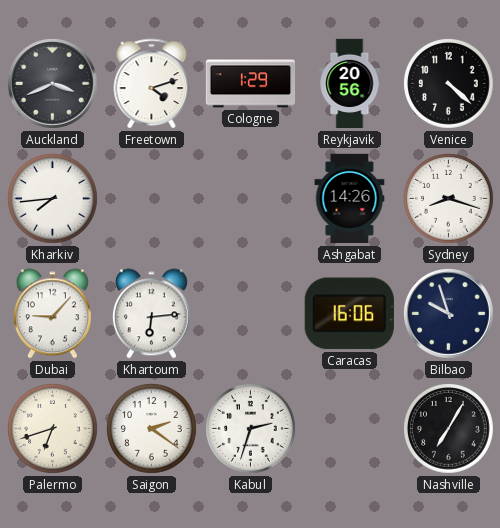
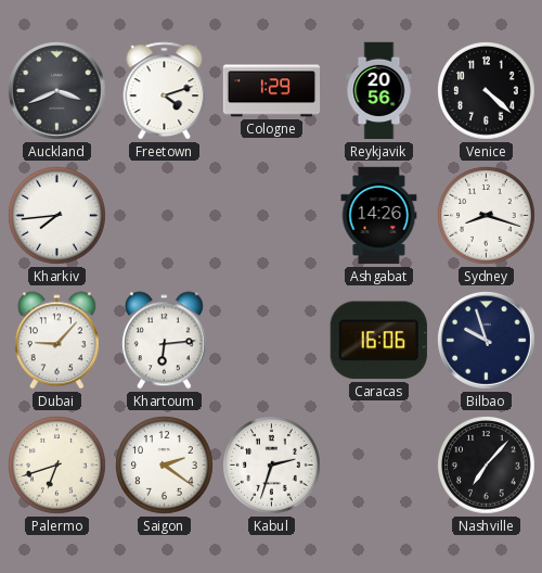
Nashville: 7:05 -> 7:07 (487, 466)
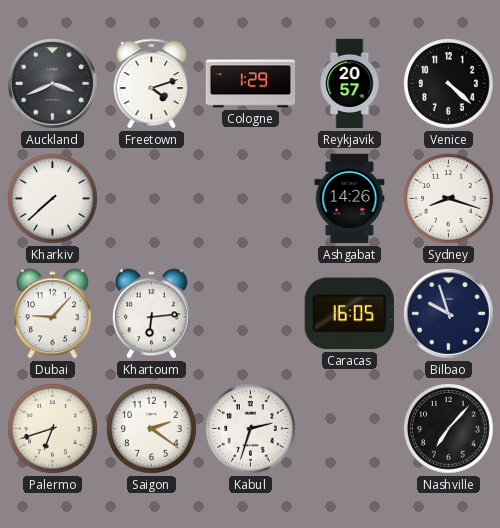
Reykjavik: 20:56 -> 20:57 (350, 84)
Kharkiv: 7:44 -> 7:38 (53, 199)
Caracas: 16:06 -> 16:05 (349, 314)
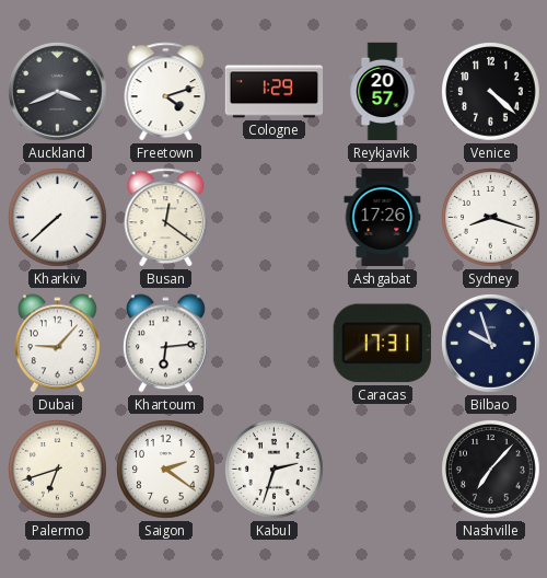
Busan: none -> 12:21 (166, 218)
Ashgabat: 14:26 -> 17:26 (383, 218)
Caracas: 16:05 -> 17:31 (382, 344)
